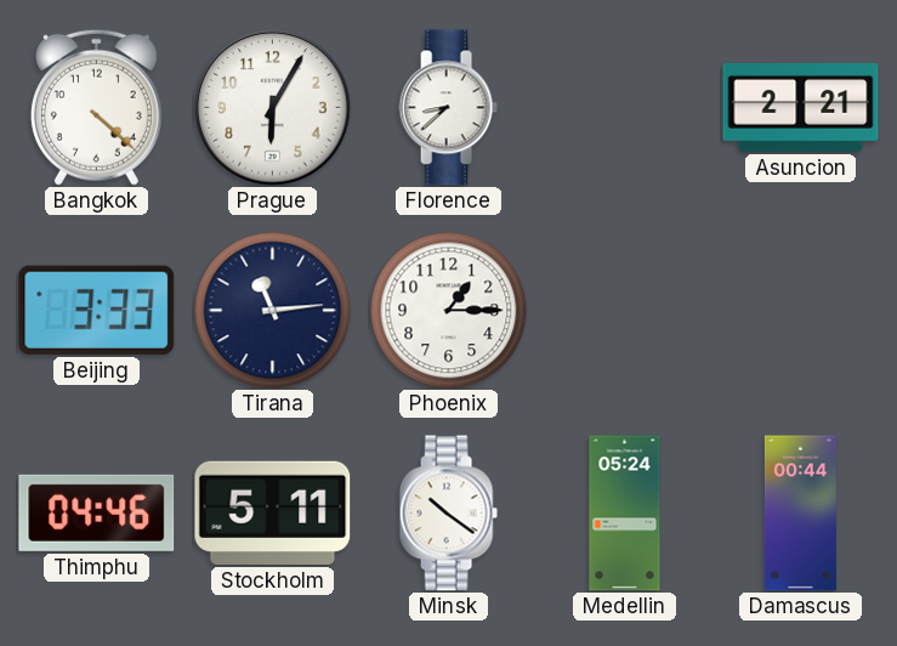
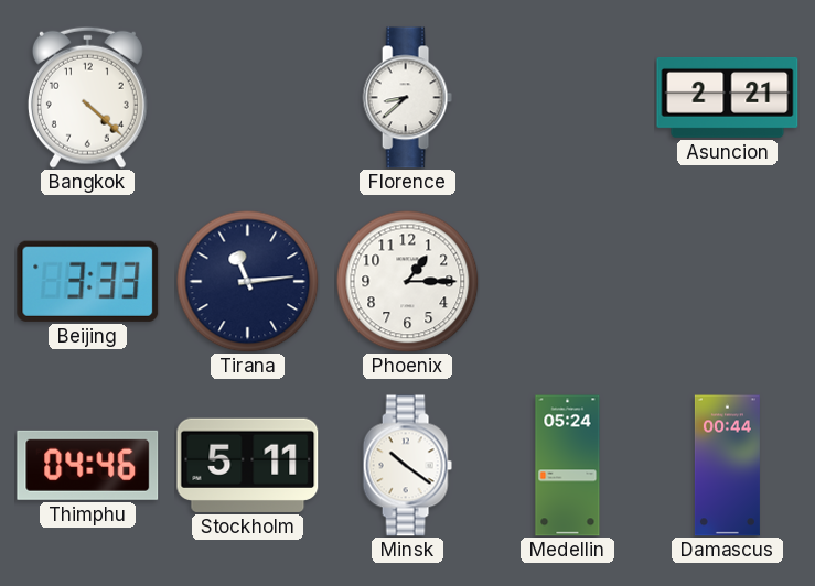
Prague: 6:05 -> none (273, 108)
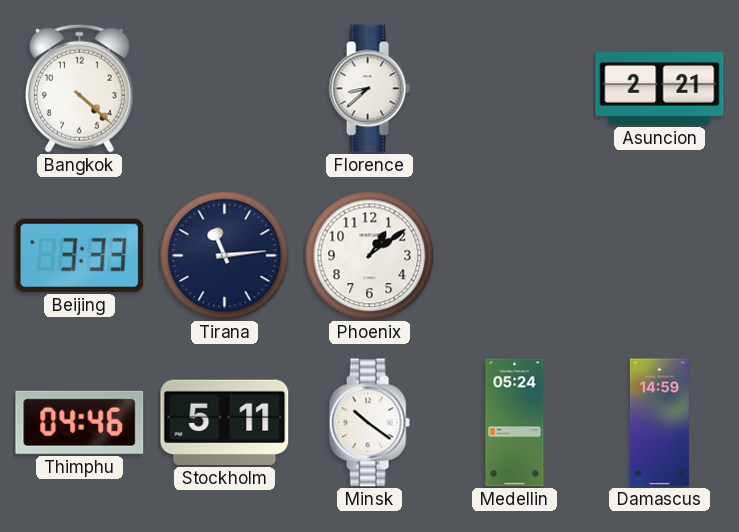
Phoenix: 1:15 -> 1:09 (369, 255)
Damascus: 00:44 -> 14:59 (659, 423)
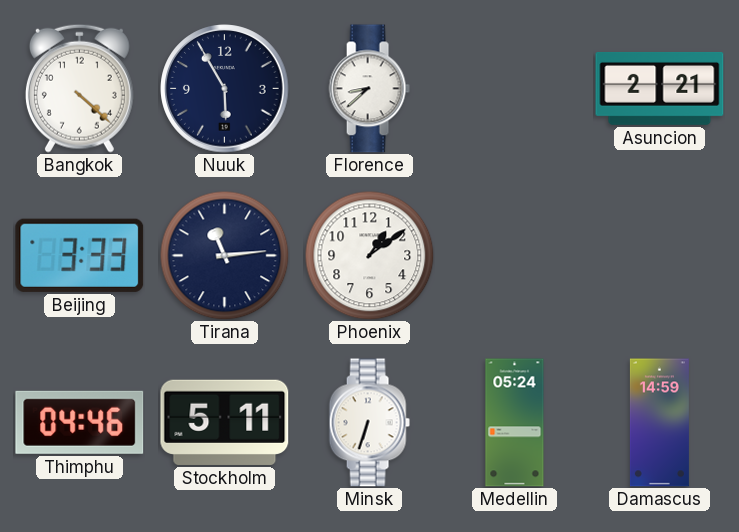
Nuuk: none -> 5:55 (225, 89)
Minsk: 10:21 -> 6:33 (369, 423)
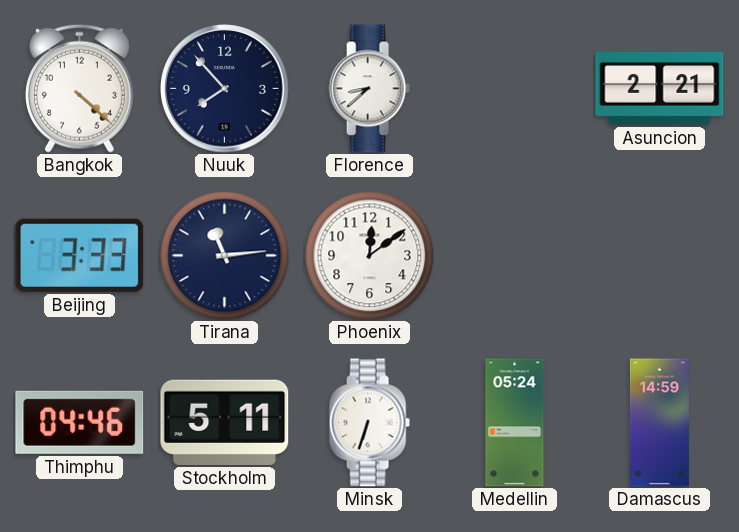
Nuuk: 5:55 -> 7:53 (225, 89)
Phoenix: 1:09 -> 12:09 (369, 255)
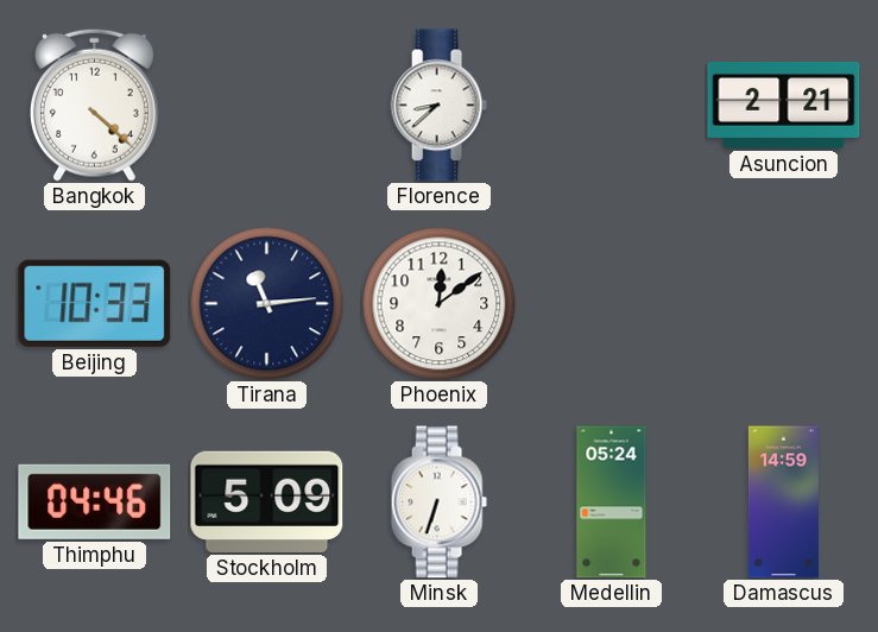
Nuuk: 7:53 -> none (225, 89)
Beijing: 3:33 -> 10:33 (95, 303)
Stockholm: 5:11 -> 5:09 (267, 501)
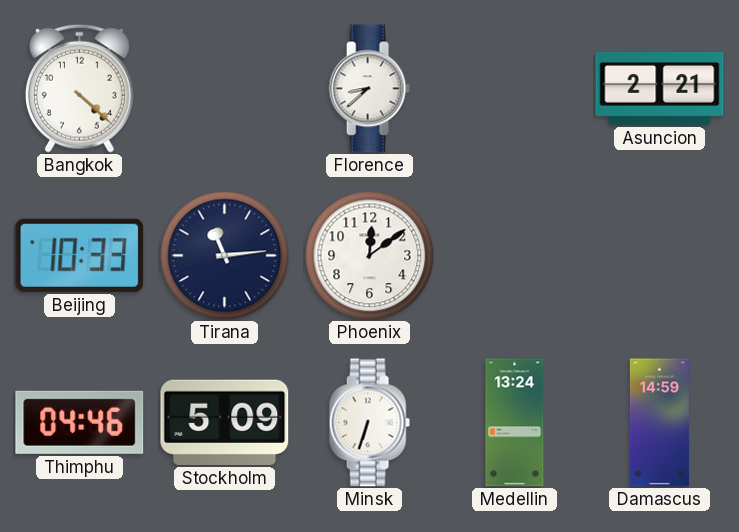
Medellin: 05:24 -> 13:24 (515, 423)
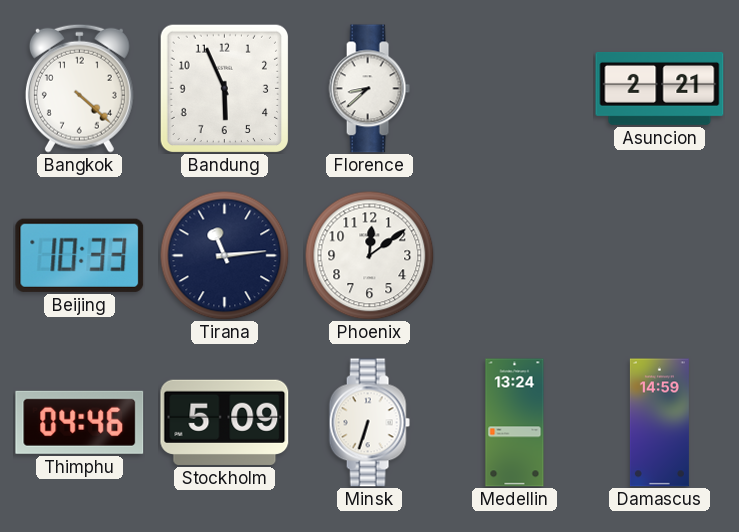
Bandung: none -> 5:56 (224, 88)
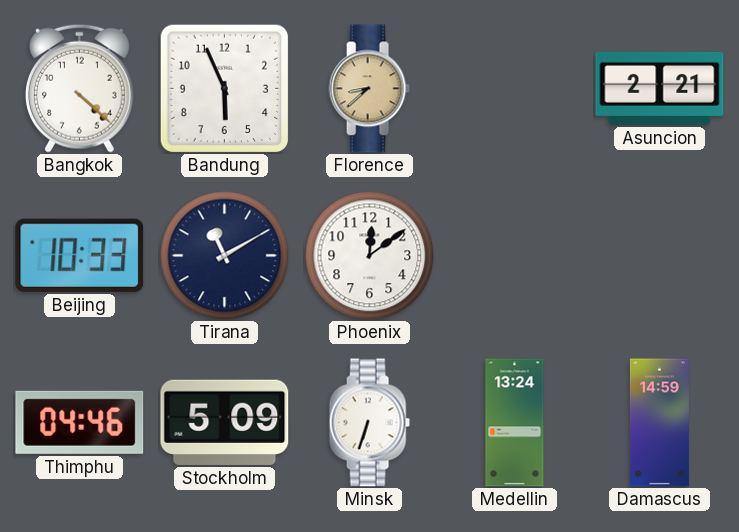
Florence dial: white -> champagne (369, 89)
Tirana: 11:14 -> 11:10 (224, 255)
